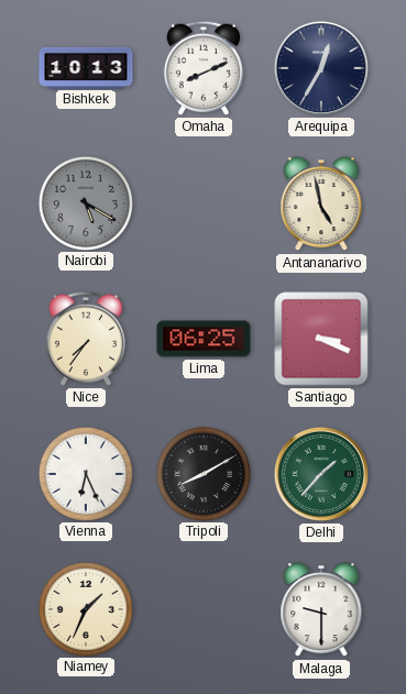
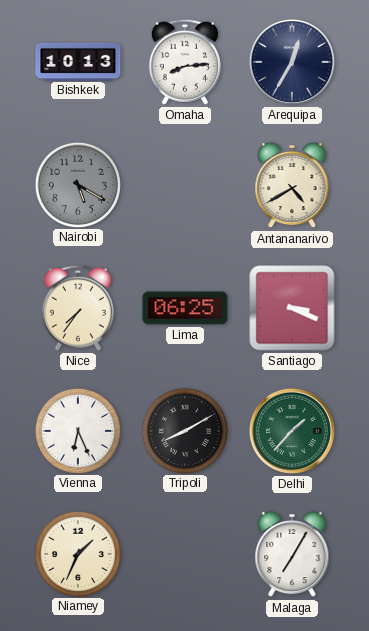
Omaha: 8:11 -> 8:14 (185, 62)
Antananarivo: 4:58 -> 4:40 (292, 185)
Malaga: 9:30 -> 7:05 (292, 554)
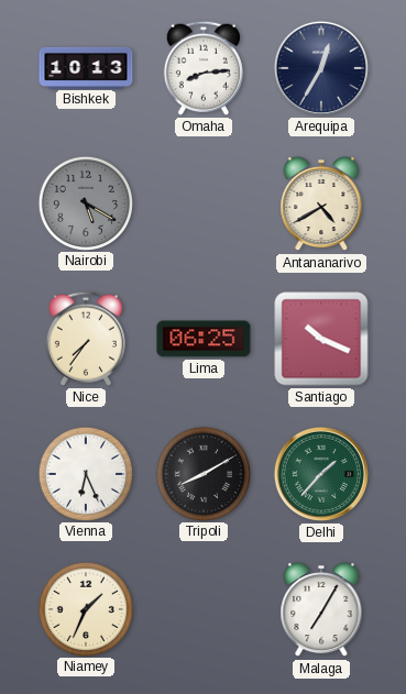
Santiago: 3:19 -> 10:19 (321, 339)
